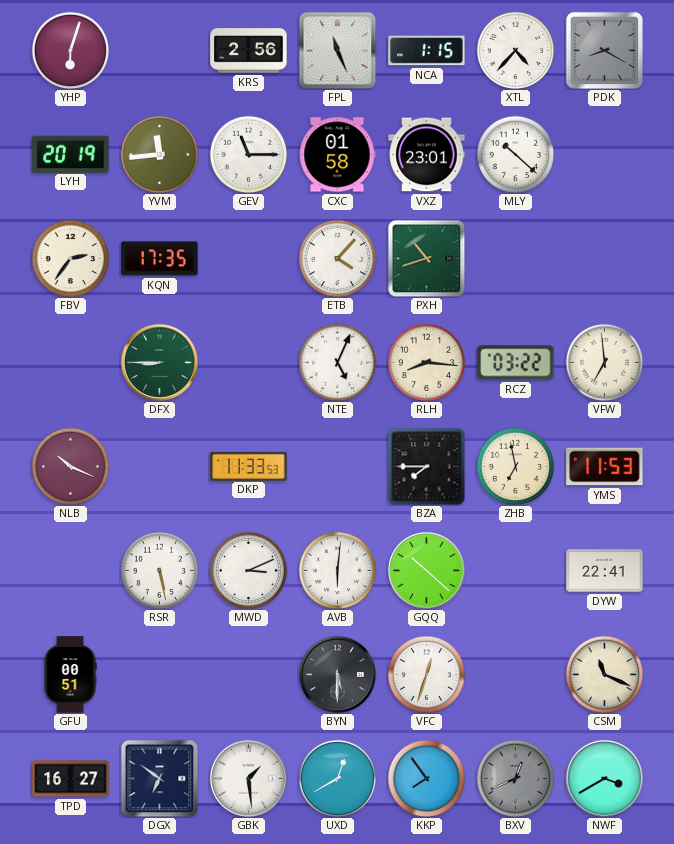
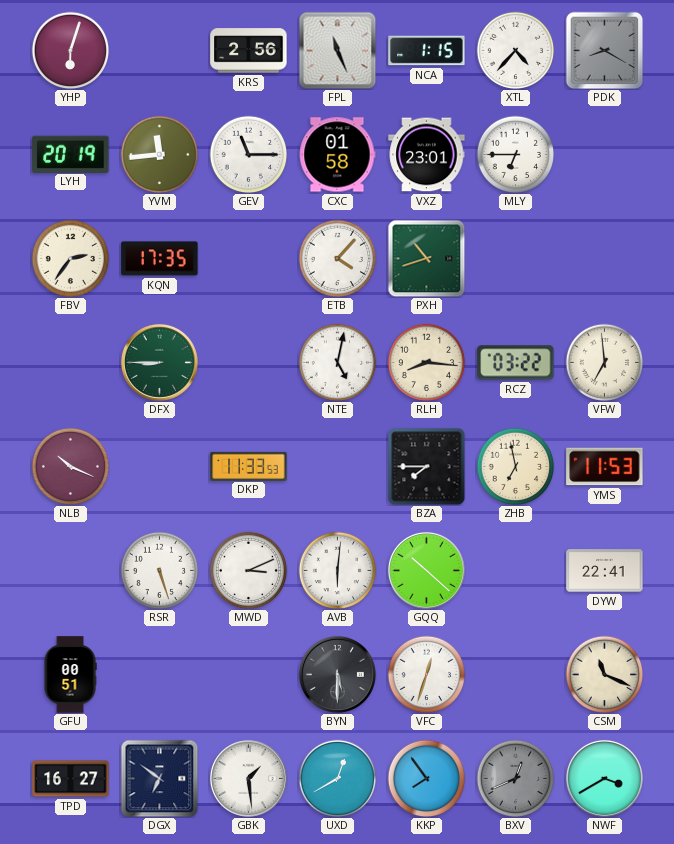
MLY: 10:22 -> 6:45 (515, 154)
NTE: 5:04 -> 5:02 (337, 362)
RSR: 5:28 -> 5:27 (159, 570)
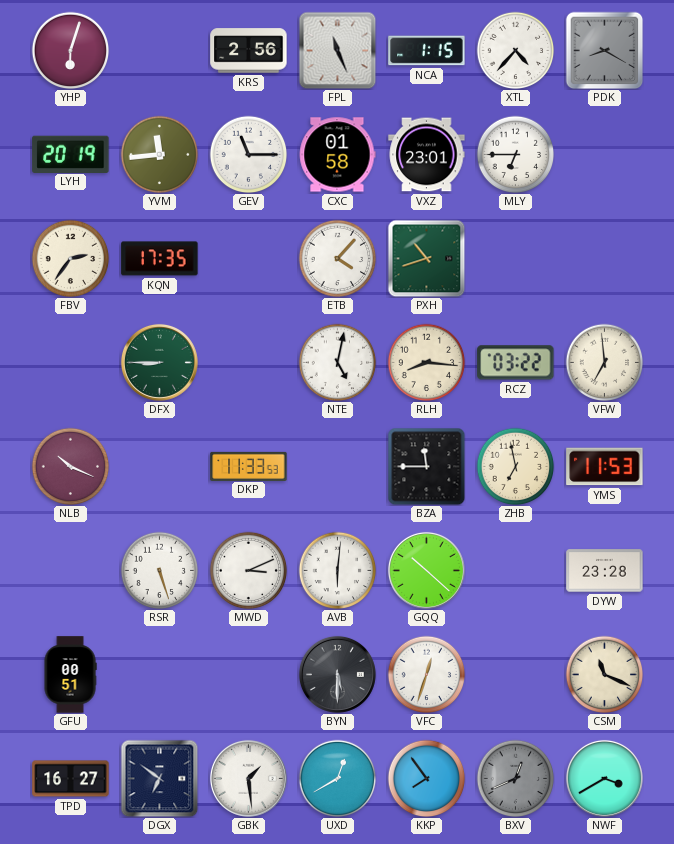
BZA: 7:45 -> 11:45 (426, 466)
DYW: 22:41 -> 23:28 (605, 571)
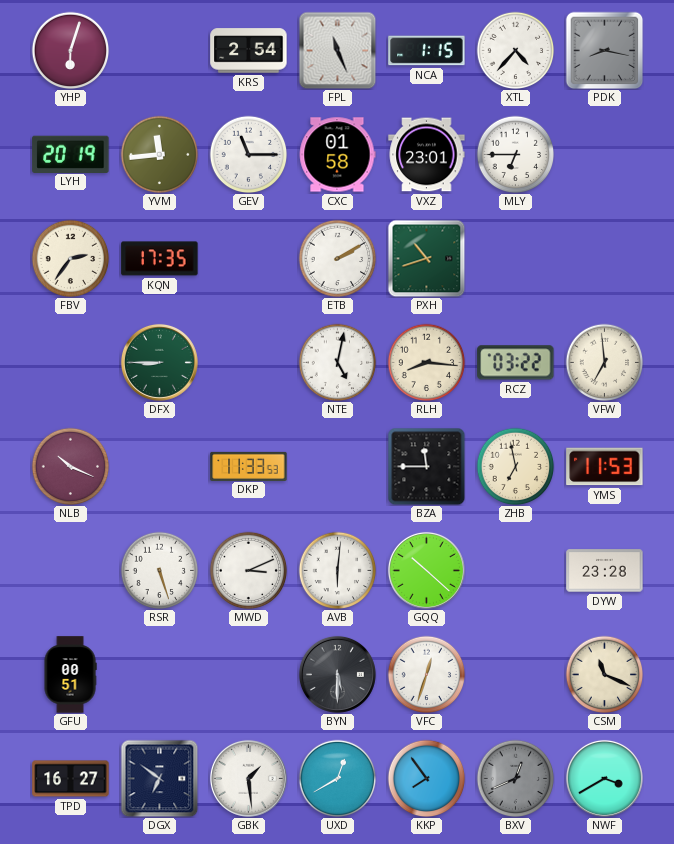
KRS: 2:56 -> 2:54 (249, 51)
PDK: 8:20 -> 8:17 (604, 50)
ETB: 4:07 -> 2:10 (337, 258)
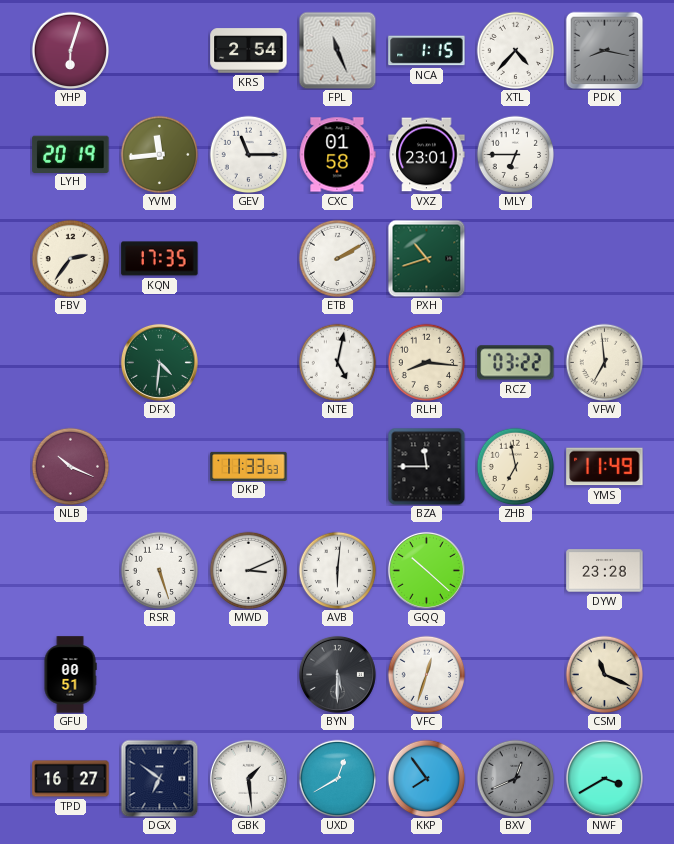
DFX: 8:45 -> 4:31 (159, 362)
YMS: 11:53 -> 11:49 (605, 467)
